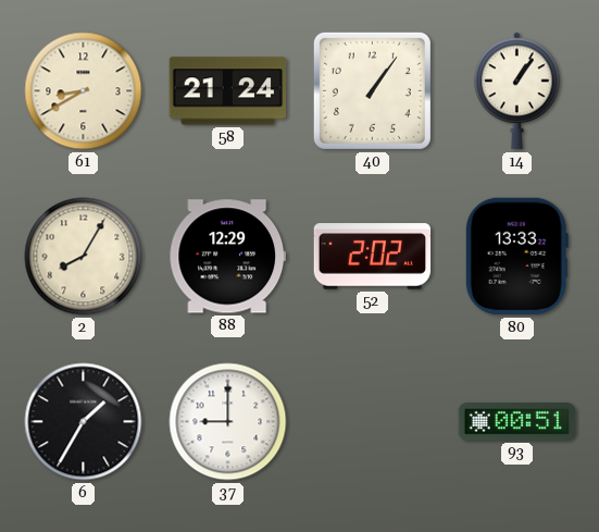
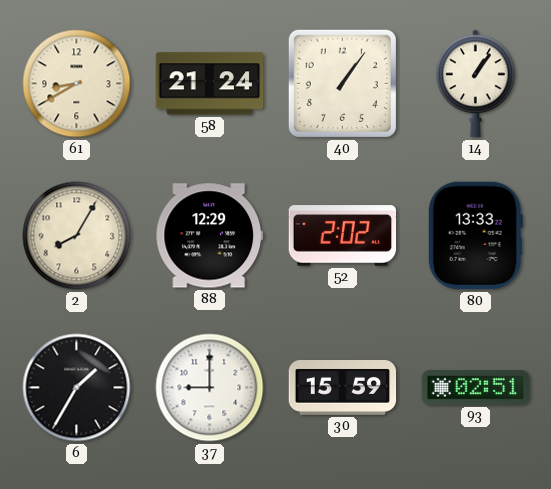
30: none -> 15:59 (343, 388)
93: 00:51 -> 02:51 (476, 388)
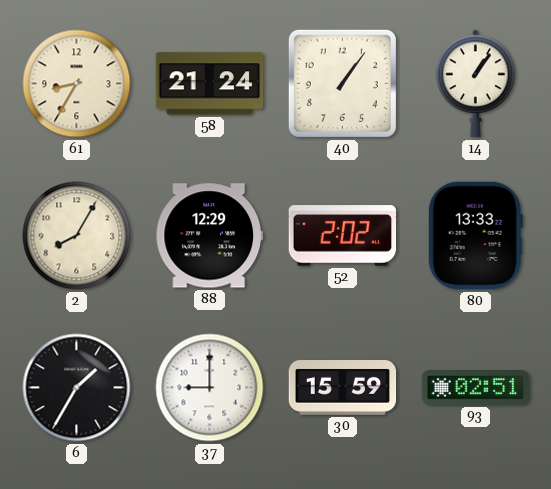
61: 8:40 -> 8:35 (77, 84)
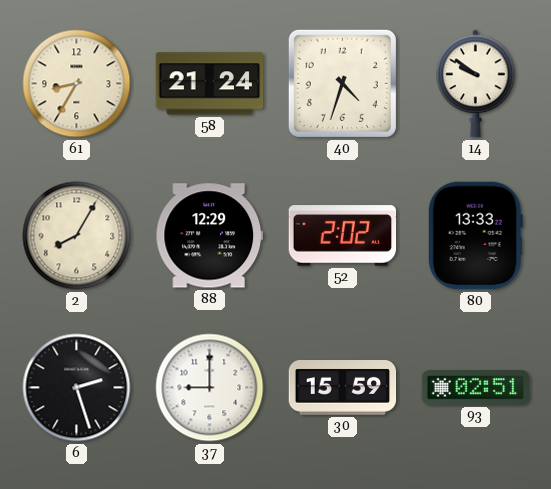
40: 1:06 -> 4:33 (342, 83)
14: 1:06 -> 9:51 (476, 84)
6: 1:35 -> 2:27 (77, 388)
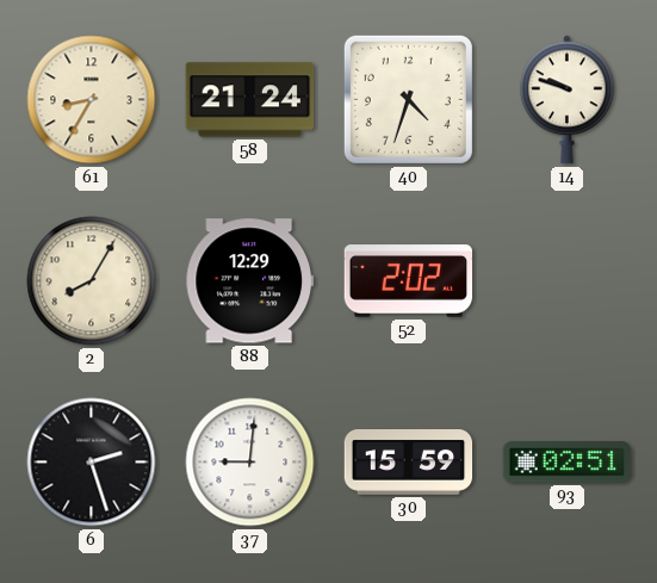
14: 9:51 -> 9:48 (568, 100)
80: 13:33 -> none (475, 236)
37: 9:00 -> 9:01 (250, 463)
